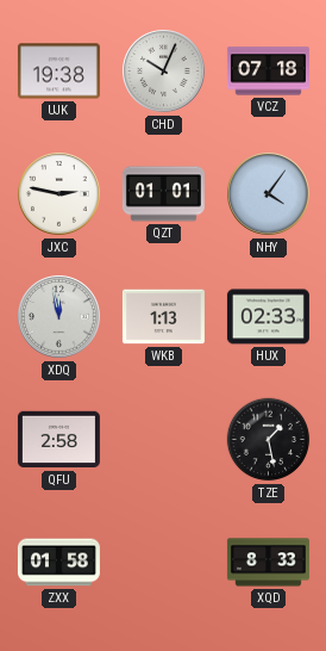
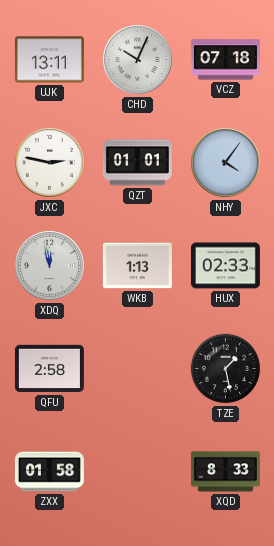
UJK: 19:38 -> 13:11 (49, 60)
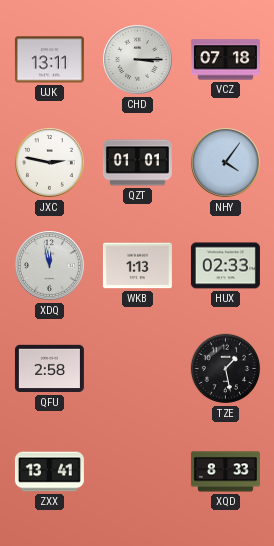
CHD: 10:04 -> 3:15 (138, 60)
ZXX: 01:58 -> 13:41 (49, 472)
